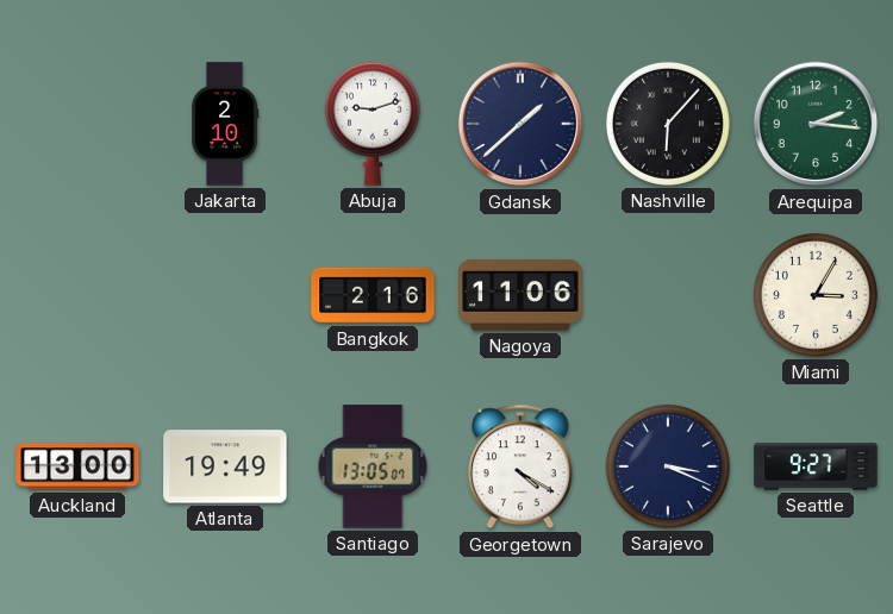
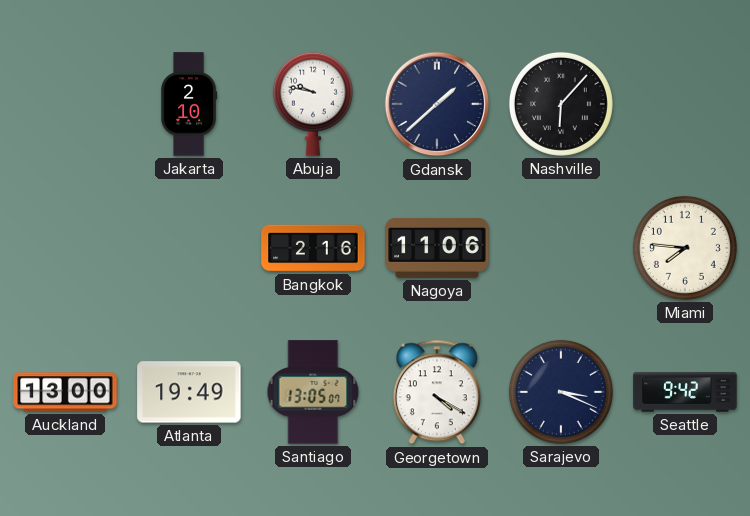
Abuja: 9:12 -> 9:47 (313, 104)
Arequipa: 2:16 -> none (816, 124)
Miami: 3:05 -> 7:46 (685, 248)
Seattle: 9:27 -> 9:42 (685, 392)
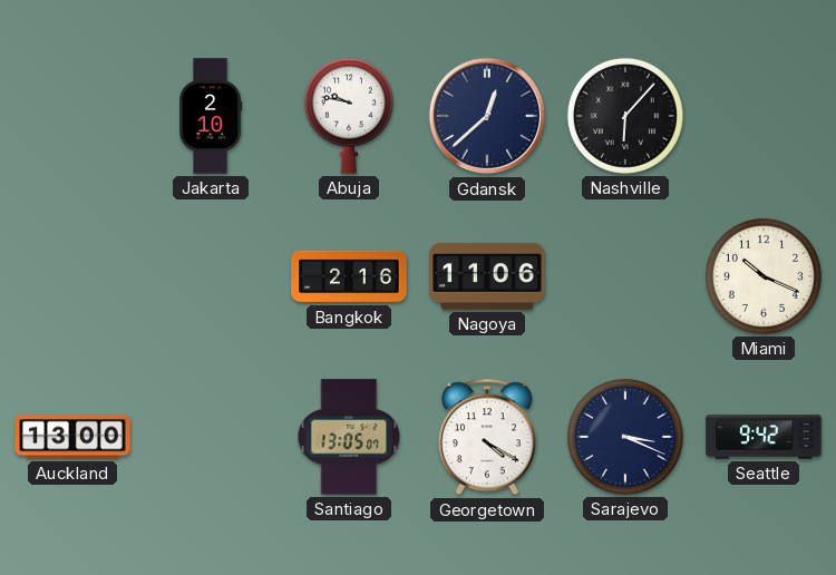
Gdansk: 1:38 -> 12:38 (487, 116)
Miami: 7:46 -> 10:19 (764, 276)
Atlanta: 19:49 -> none (189, 392)
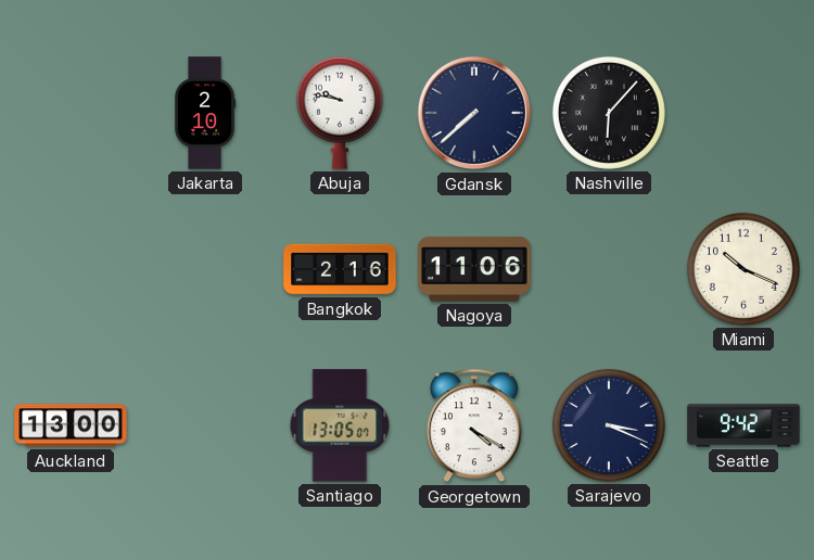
Gdansk: 12:38 -> 7:38 (474, 113)
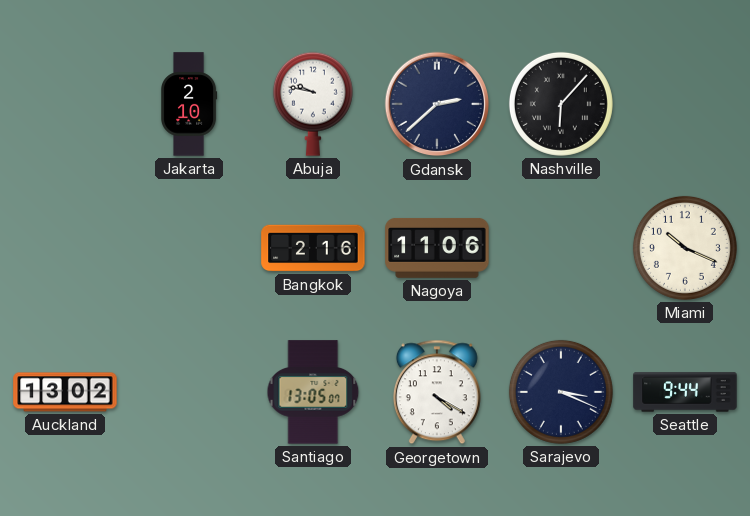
Gdansk: 7:38 -> 2:38 (437, 104)
Auckland: 13:00 -> 13:02 (65, 392)
Seattle: 9:42 -> 9:44 (685, 392)
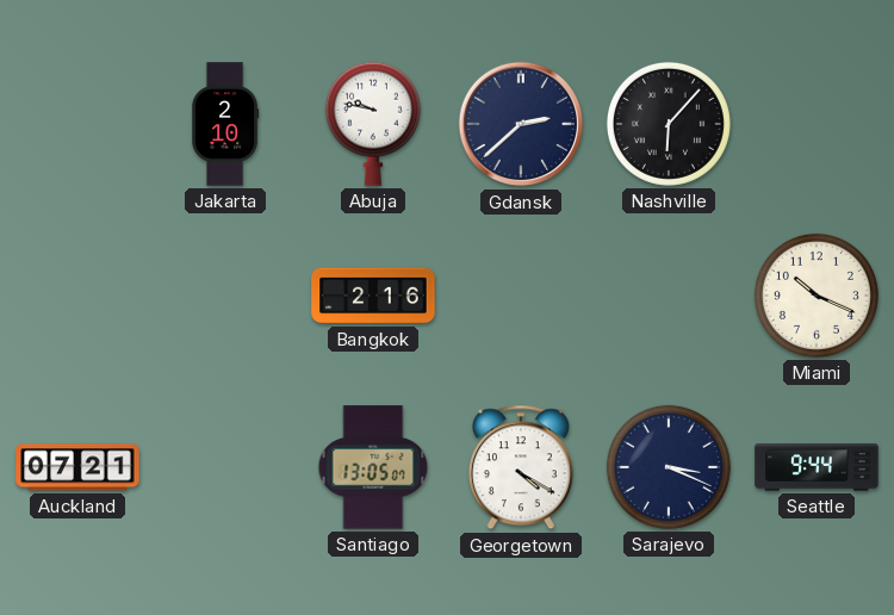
Nagoya: 11:06 -> none (437, 248)
Auckland: 13:02 -> 07:21 (77, 467)
